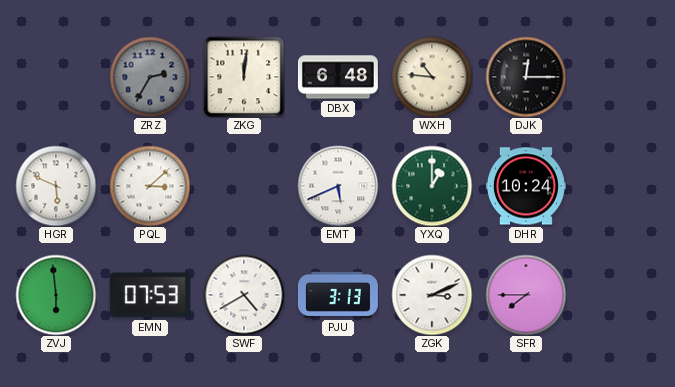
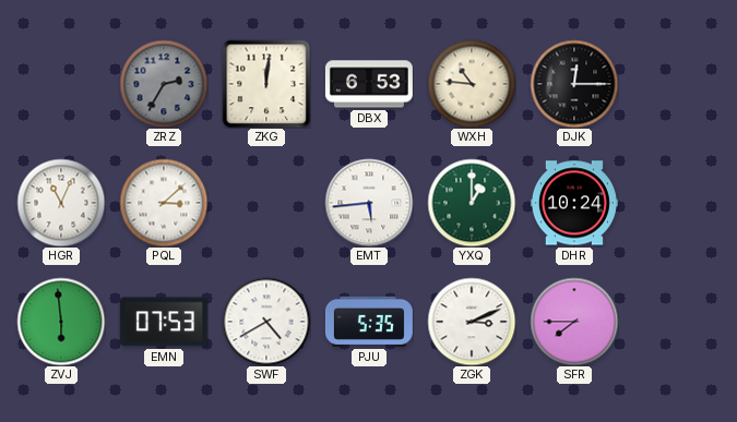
DBX: 6:48 -> 6:53 (369, 84)
HGR: 5:49 -> 11:04 (61, 203)
EMT: 5:41 -> 5:44 (369, 203)
PJU: 3:13 -> 5:35 (369, 322)
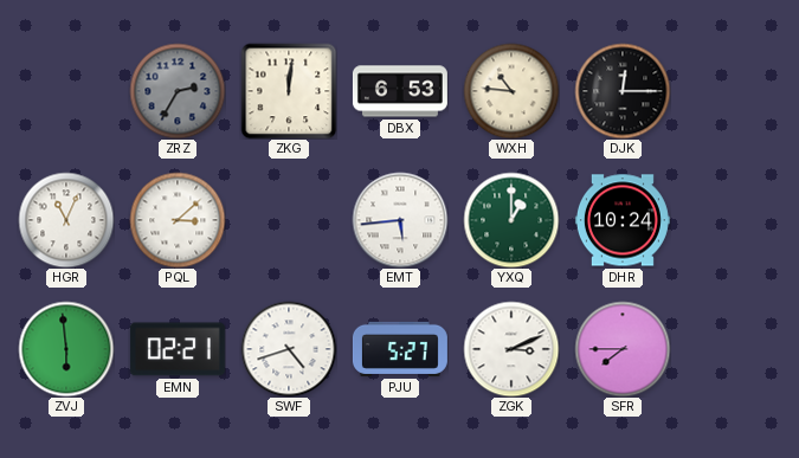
EMN: 07:53 -> 02:21 (178, 349)
SWF: 4:40 -> 4:42 (289, 349)
PJU: 5:35 -> 5:27 (400, 349)
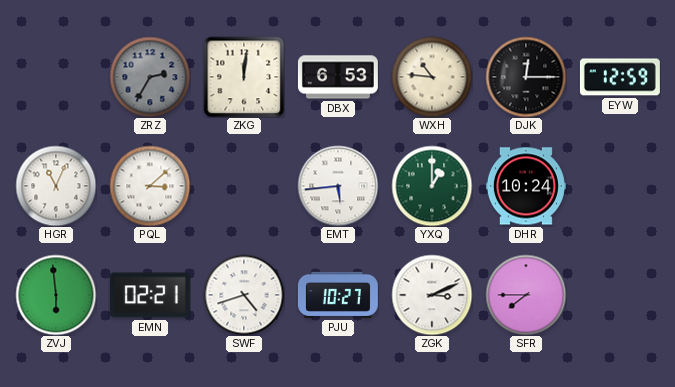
EYW: none -> 12:59 (620, 77)
PJU: 5:27 -> 10:27 (338, 295)
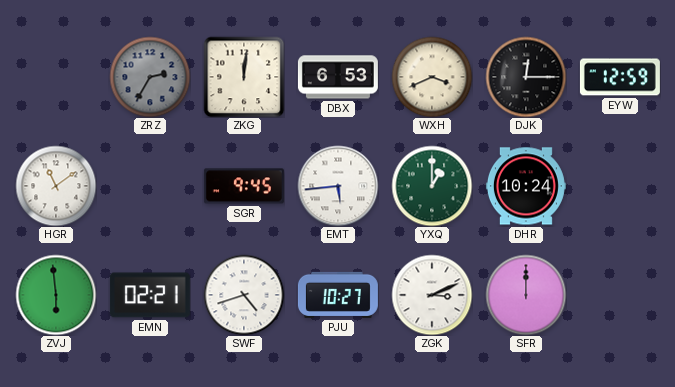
WXH: 10:46 -> 3:41 (432, 77)
HGR: 11:04 -> 11:09 (56, 186)
PQL: 3:08 -> none (150, 186)
SGR: none -> 9:45 (244, 186)
SFR: 7:45 -> 12:00 (526, 295)
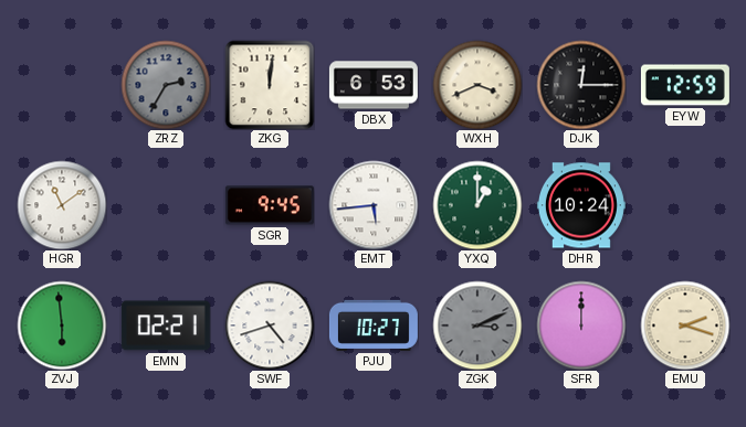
ZGK dial: white -> grey (477, 325)
EMU: none -> 2:18 (685, 325)
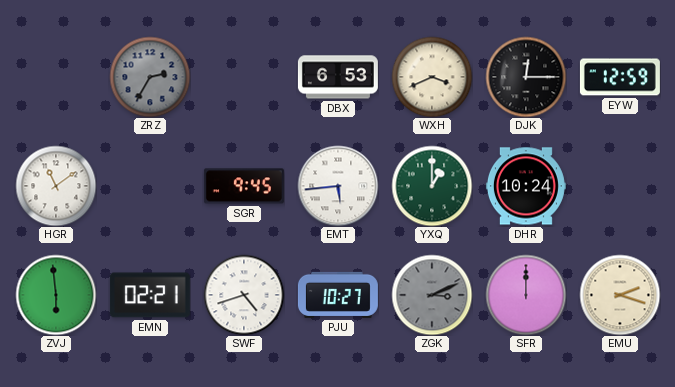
ZKG: 12:01 -> none (270, 85)
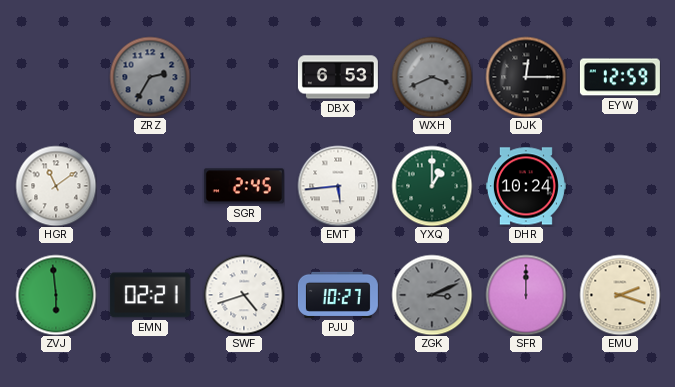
WXH dial: cream -> grey (432, 77)
SGR: 9:45 -> 2:45 (244, 186)
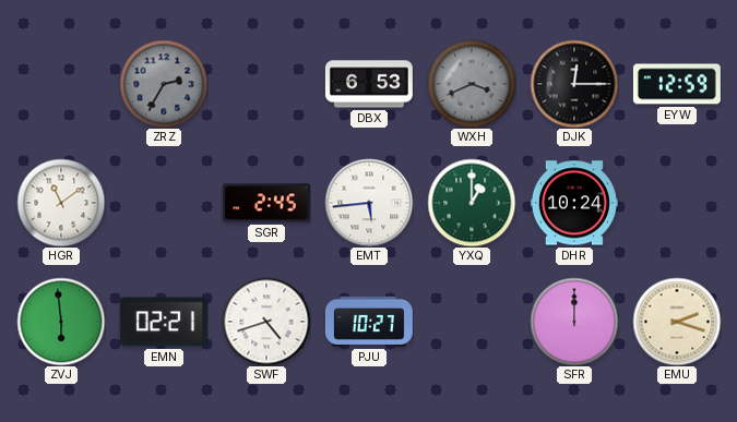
ZGK: 3:11 -> none (432, 295)
